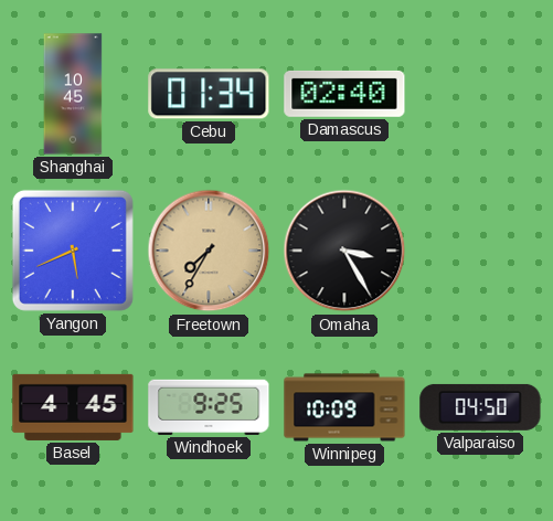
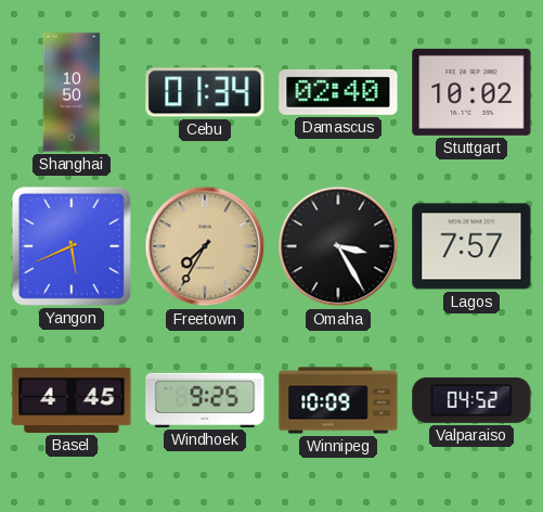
Shanghai: 10:45 -> 10:50 (72, 92)
Stuttgart: none -> 10:02 (471, 92)
Lagos: none -> 7:57 (471, 246)
Valparaiso: 04:50 -> 04:52 (471, 400)
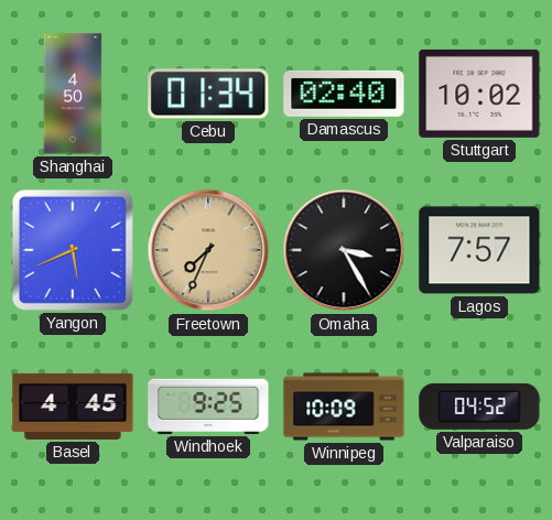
Shanghai: 10:50 -> 4:50 (73, 94)
Freetown: 7:35 -> 7:34 (208, 250)
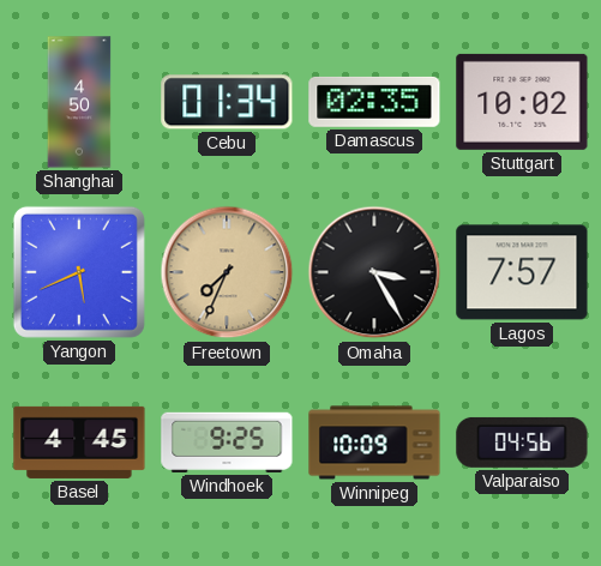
Damascus: 02:40 -> 02:35 (374, 102)
Valparaiso: 04:52 -> 04:56 (522, 442)
